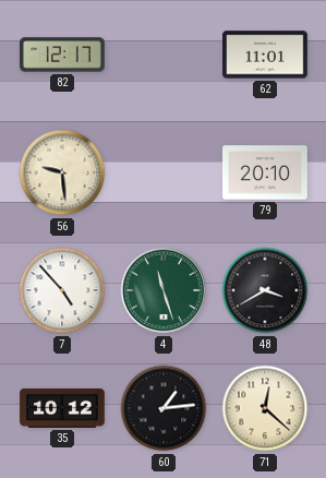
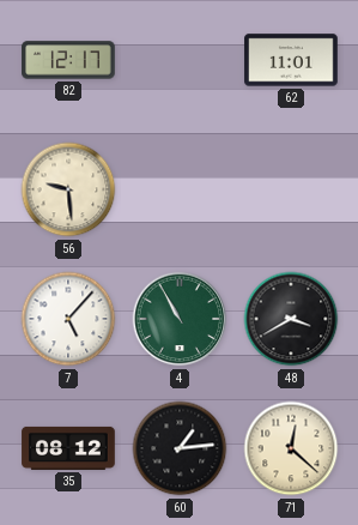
79: 20:10 -> none (265, 172)
7: 4:53 -> 5:07 (68, 319)
4: 11:27 -> 10:55 (180, 319)
35: 10:12 -> 08:12 (68, 448)
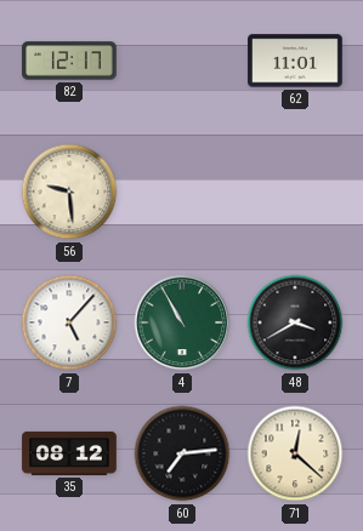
60: 1:14 -> 7:14 (182, 453)
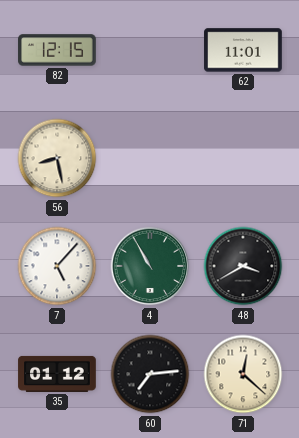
82: 12:17 -> 12:15 (57, 50)
56: 9:29 -> 8:28 (57, 158)
35: 08:12 -> 01:12 (57, 374)
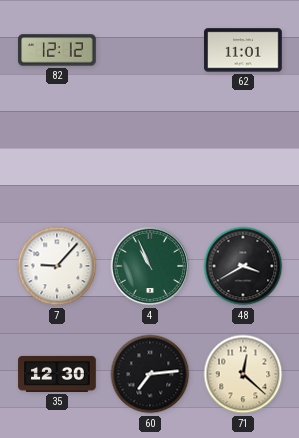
82: 12:15 -> 12:12 (57, 50)
56: 8:28 -> none (57, 158)
7: 5:07 -> 9:07 (57, 266)
4: 10:55 -> 10:56 (150, 266)
35: 01:12 -> 12:30 (57, 374)
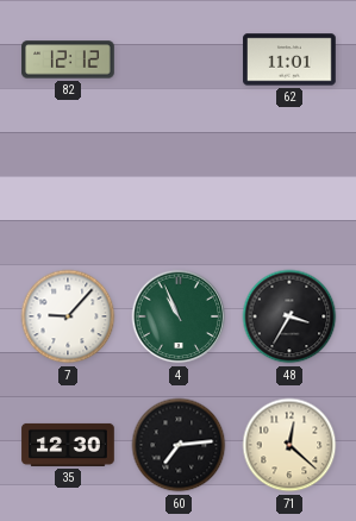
48: 3:40 -> 3:35 (289, 316)
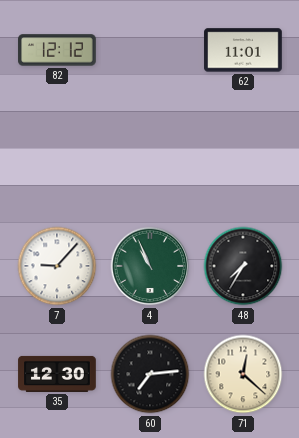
48: 3:35 -> 7:35 (243, 266)
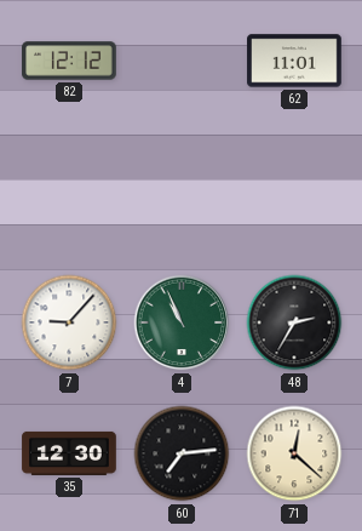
48: 7:35 -> 2:35 (294, 322)
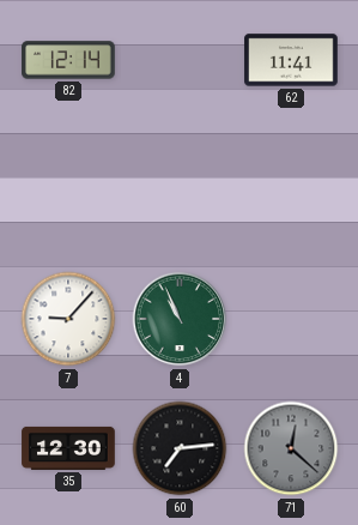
82: 12:12 -> 12:14 (68, 60)
62: 11:01 -> 11:41 (291, 60)
48: 2:35 -> none (294, 322)
71 dial: cream -> grey (291, 448)
